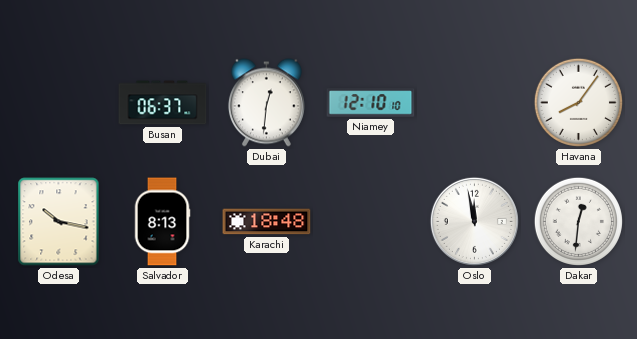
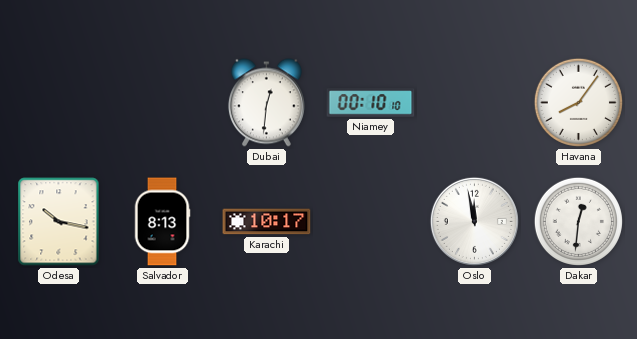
Busan: 06:37 -> none (163, 103)
Niamey: 12:10 -> 00:10 (371, 103)
Karachi: 18:48 -> 10:17 (267, 222)
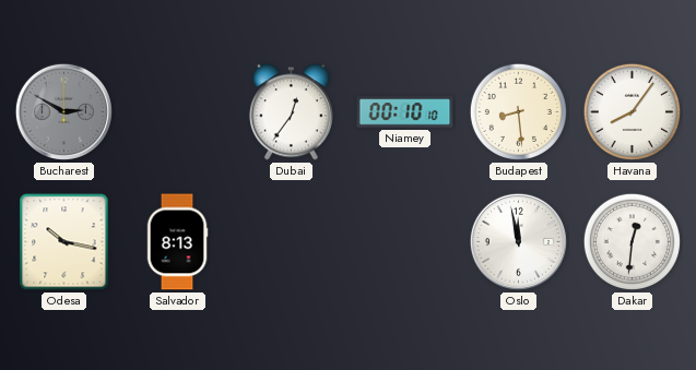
Bucharest: none -> 2:50 (63, 111)
Dubai: 12:31 -> 12:36 (291, 112)
Budapest: none -> 8:29 (518, 111)
Karachi: 10:17 -> none (267, 222)
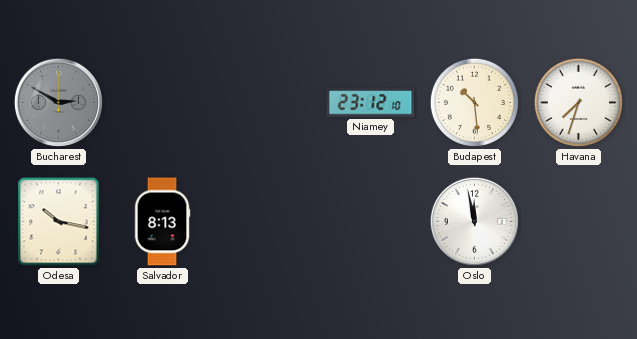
Dubai: 12:36 -> none (291, 112)
Niamey: 00:10 -> 23:12 (371, 103)
Budapest: 8:29 -> 10:29 (474, 102)
Havana: 8:06 -> 7:33 (578, 102)
Dakar: 12:31 -> none (632, 241)
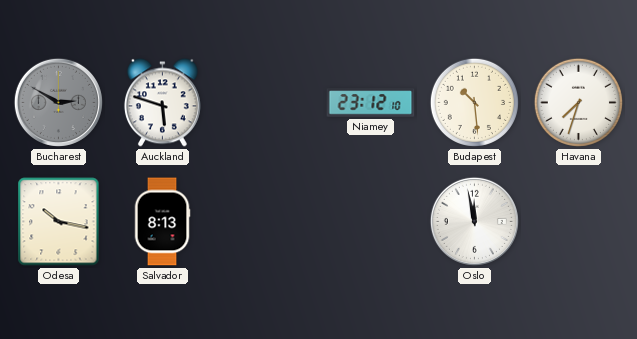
Auckland: none -> 5:48 (162, 103)
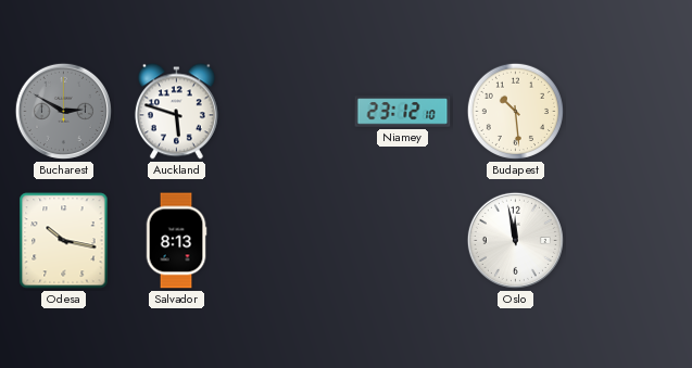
Havana: 7:33 -> none (578, 102)
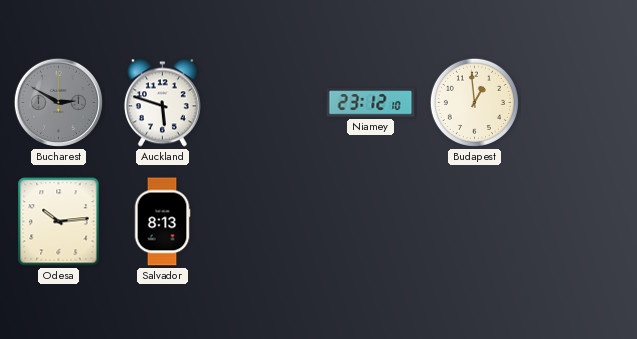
Budapest: 10:29 -> 12:59 (474, 102)
Odesa: 10:17 -> 10:14 (59, 222)
Oslo: 11:58 -> none (515, 240)
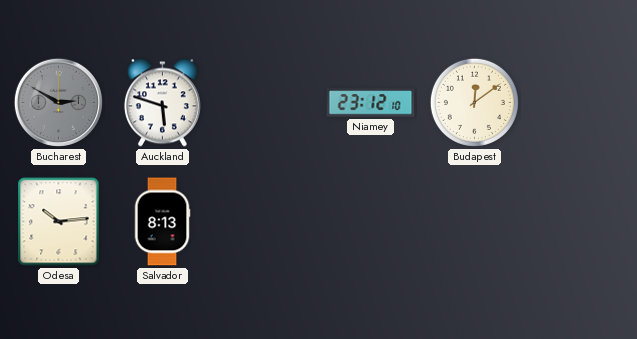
Budapest: 12:59 -> 12:09 (474, 102)
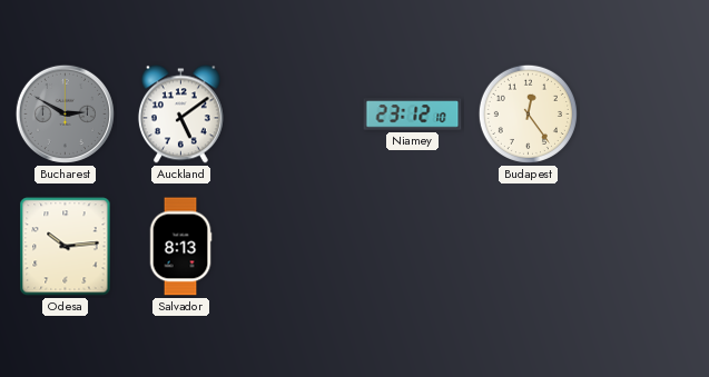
Auckland: 5:48 -> 5:09 (180, 115)
Budapest: 12:09 -> 12:24 (528, 113)
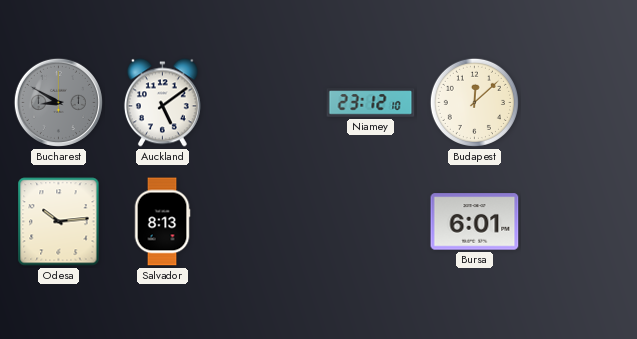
Bucharest: 2:50 -> 8:50 (58, 102)
Budapest: 12:24 -> 12:08 (474, 102)
Bursa: none -> 6:01 (475, 222)
